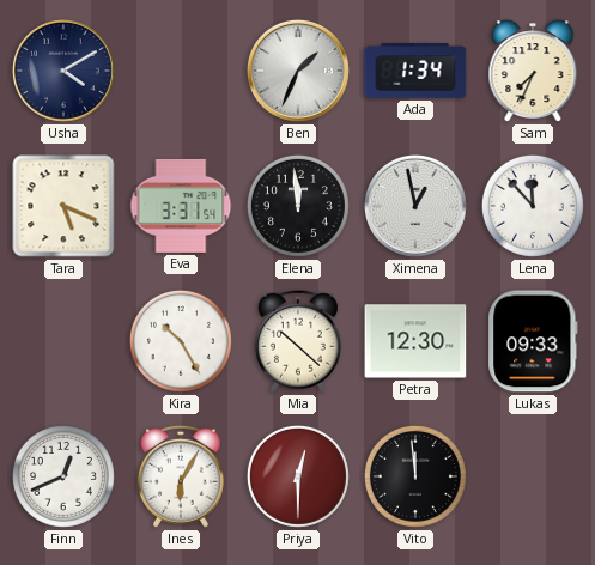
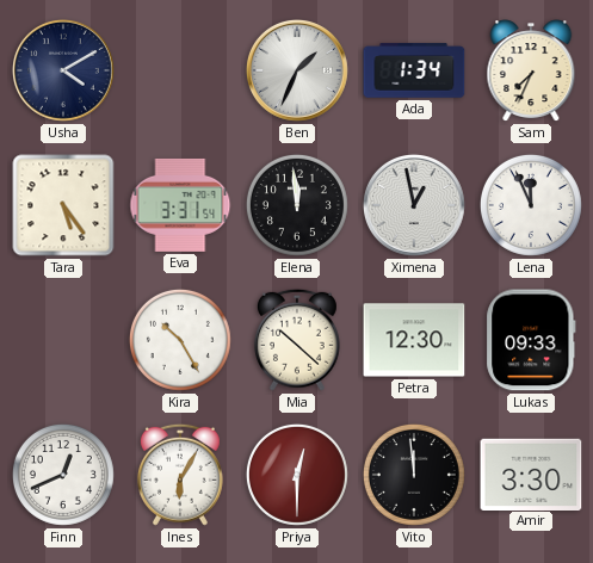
Tara: 5:19 -> 5:24 (63, 205)
Lena: 11:53 -> 11:56 (531, 205)
Amir: none -> 3:30 (531, 474)
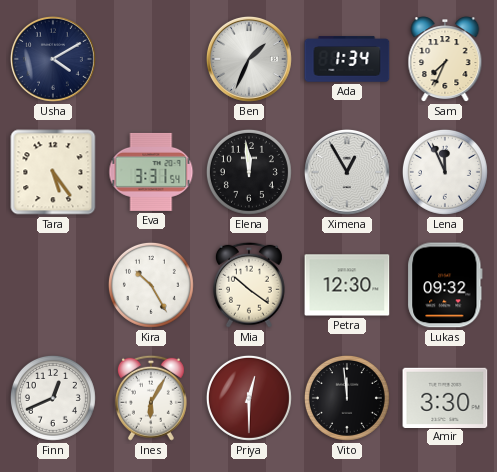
Ximena: 12:58 -> 12:55 (347, 172)
Mia: 10:22 -> 10:21 (249, 285)
Lukas: 09:33 -> 09:32 (445, 285)
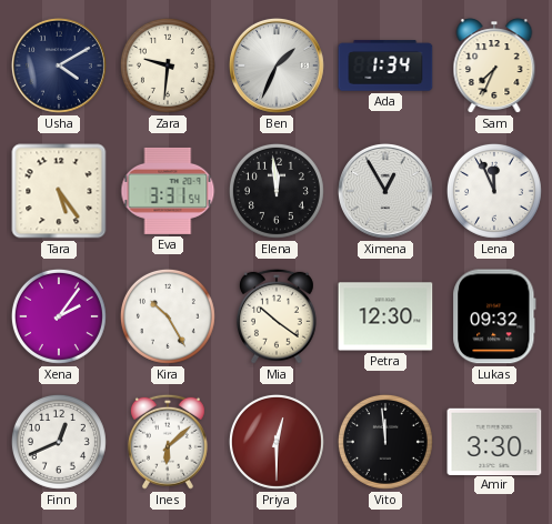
Zara: none -> 9:31 (168, 65)
Xena: none -> 2:06 (59, 316)
Ines: 6:05 -> 6:08 (168, 442)
